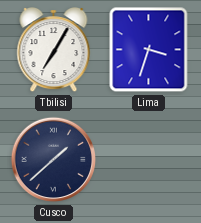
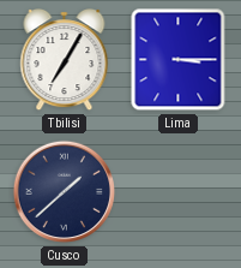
Lima: 3:33 -> 3:15 (179, 60)
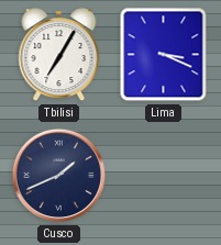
Lima: 3:15 -> 3:19 (164, 55)
Cusco: 1:38 -> 1:41 (59, 176)
